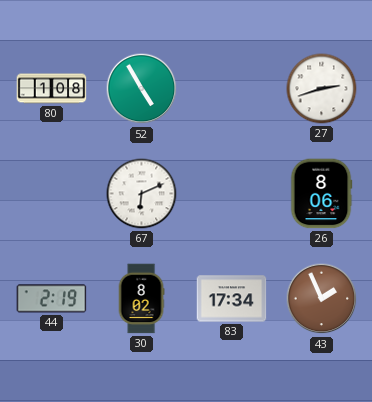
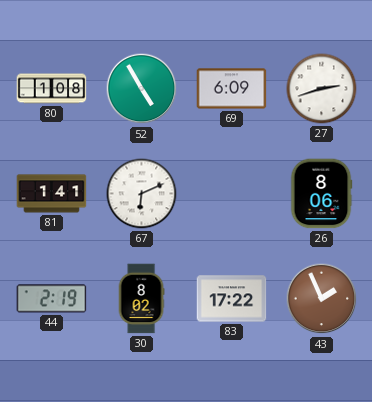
69: none -> 6:09 (232, 89)
81: none -> 1:41 (52, 194)
83: 17:34 -> 17:22 (232, 299)
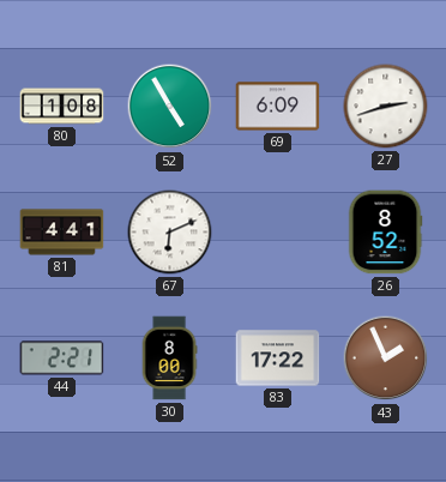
81: 1:41 -> 4:41 (62, 233)
26: 8:06 -> 8:52 (385, 233)
44: 2:19 -> 2:21 (62, 359)
30: 8:02 -> 8:00 (169, 359)
